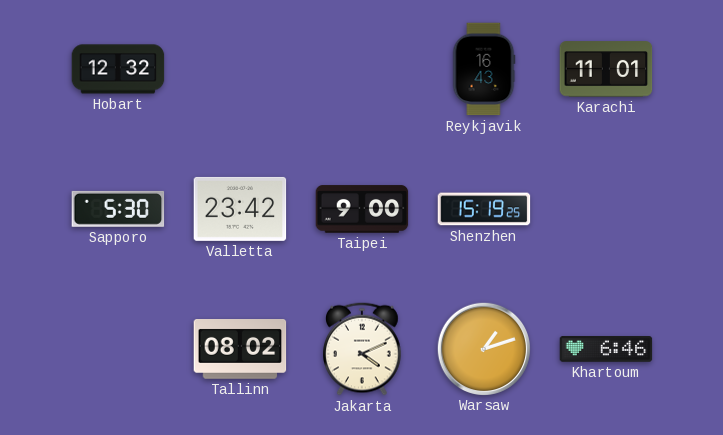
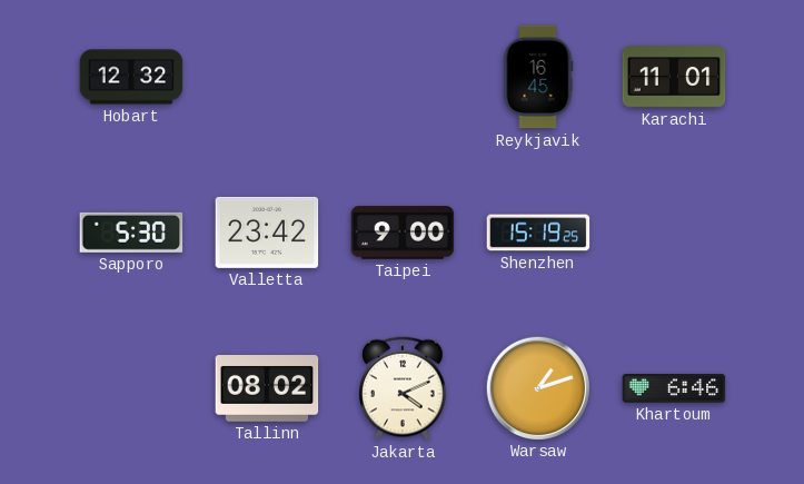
Reykjavik: 16:43 -> 16:45 (538, 77)
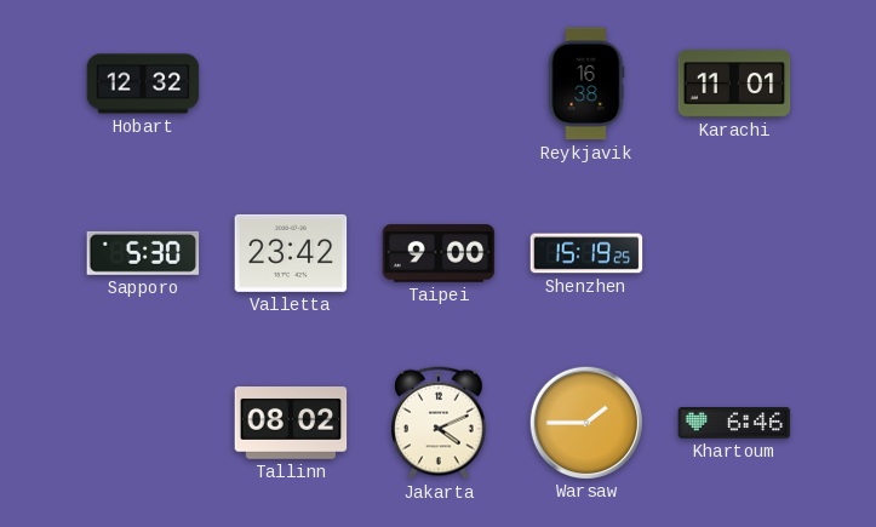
Reykjavik: 16:45 -> 16:38 (586, 84)
Warsaw: 1:12 -> 1:45 (585, 422)
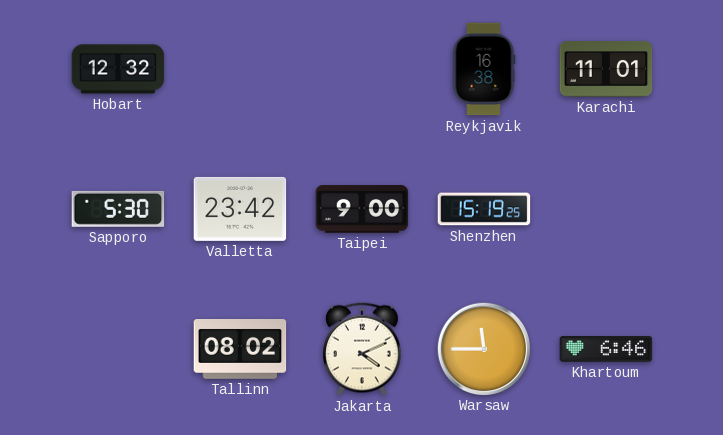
Warsaw: 1:45 -> 11:45 (483, 348)
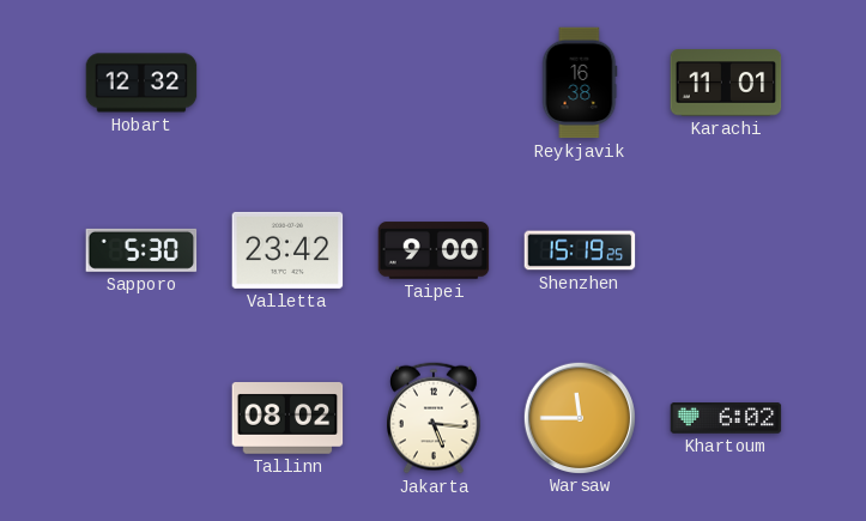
Jakarta: 4:11 -> 5:16 (435, 418)
Khartoum: 6:46 -> 6:02 (726, 418)
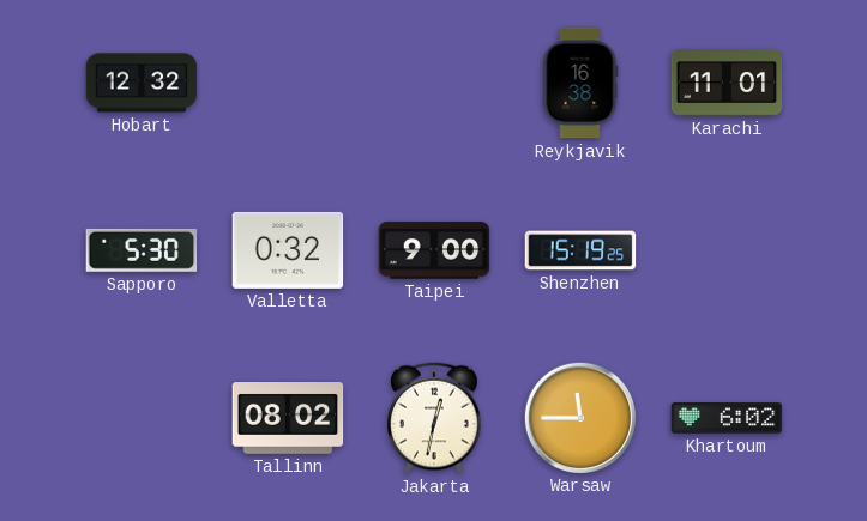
Valletta: 23:42 -> 0:32 (288, 250)
Jakarta: 5:16 -> 12:32 (435, 418)
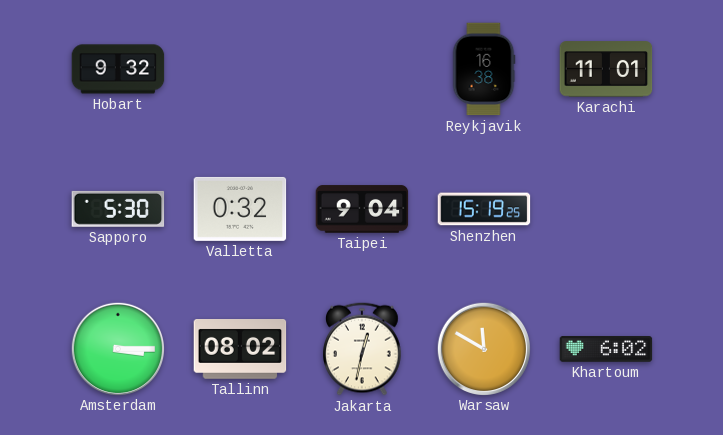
Hobart: 12:32 -> 9:32 (118, 69)
Taipei: 9:00 -> 9:04 (362, 209)
Amsterdam: none -> 3:15 (117, 348)
Warsaw: 11:45 -> 11:50 (483, 348)
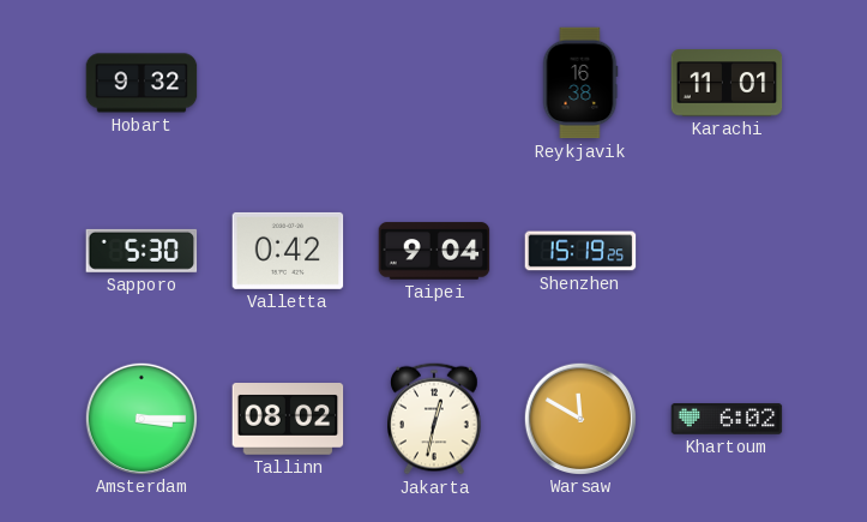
Valletta: 0:32 -> 0:42 (288, 251)
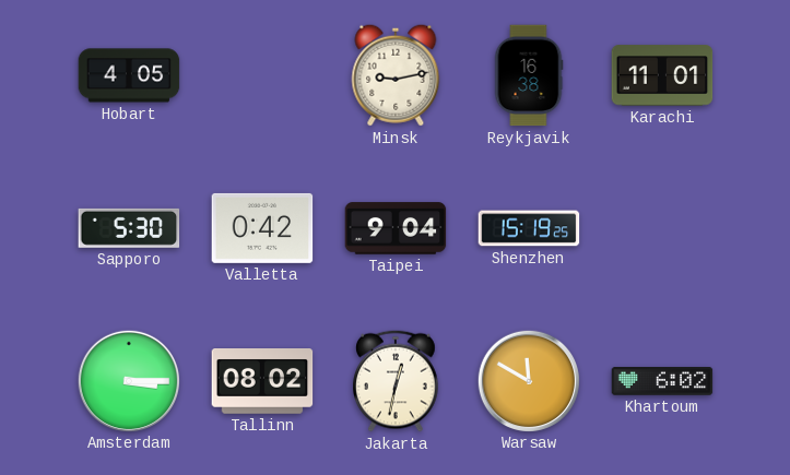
Hobart: 9:32 -> 4:05 (129, 75)
Minsk: none -> 9:13 (396, 75)
